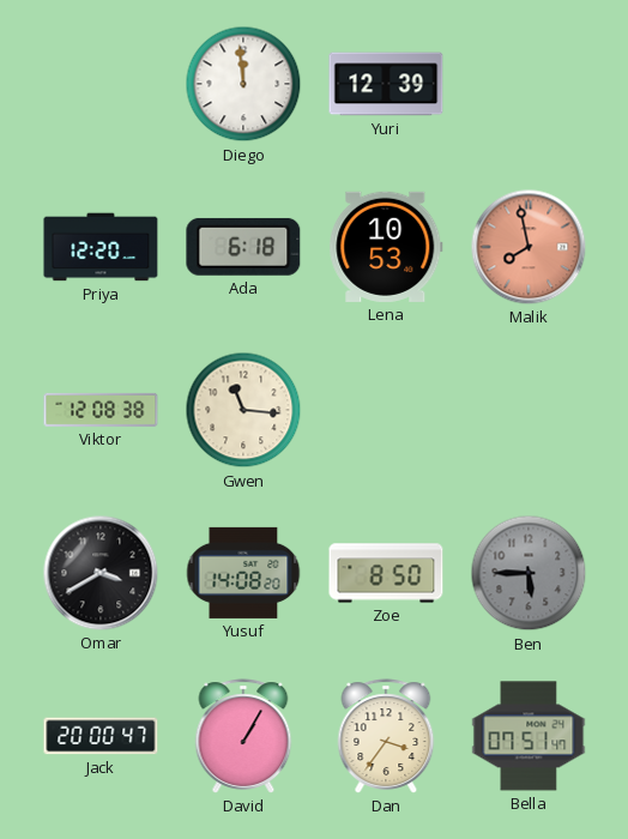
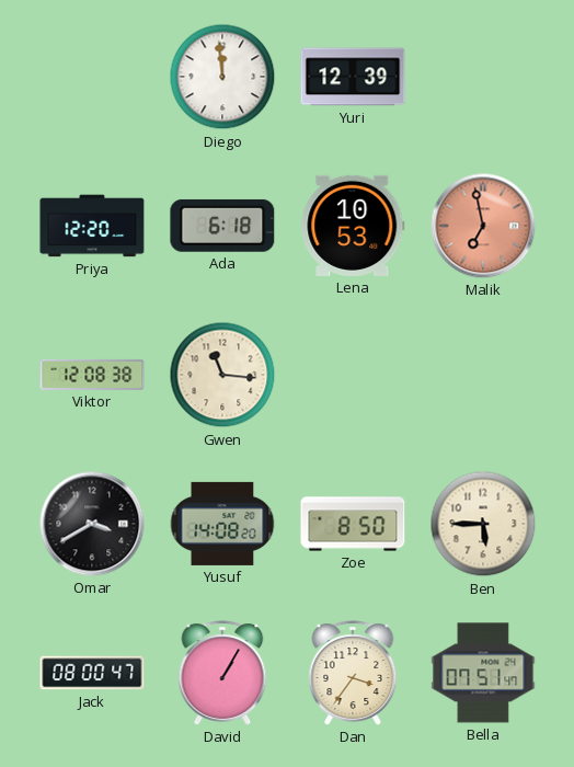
Malik: 7:58 -> 6:58 (483, 226)
Ben dial: grey -> cream (483, 524)
Jack: 20:00 -> 08:00 (92, 673)
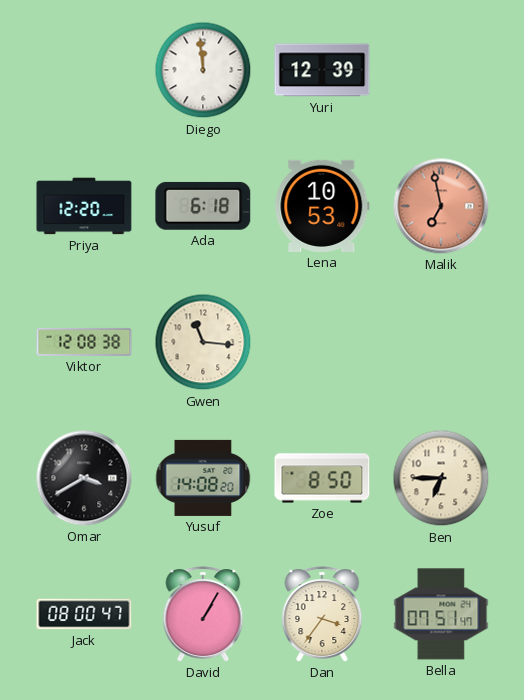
Ben: 5:45 -> 6:45 (441, 478)
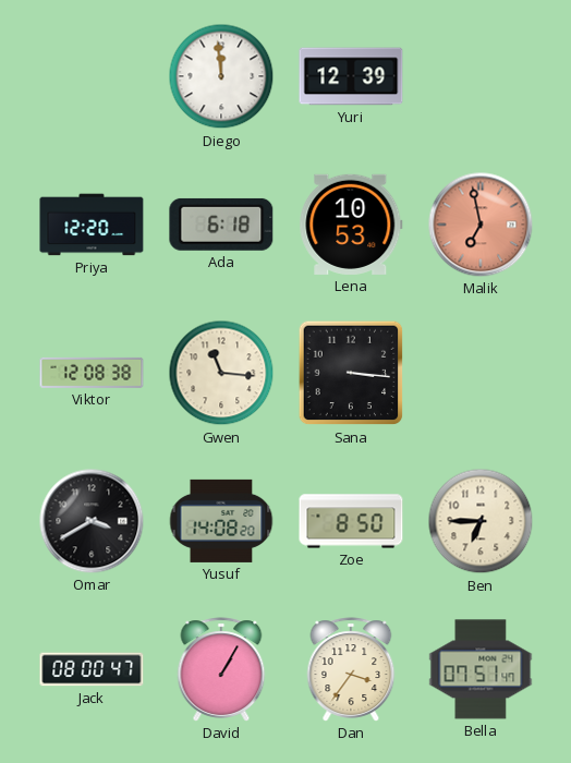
Sana: none -> 3:16 (351, 373)
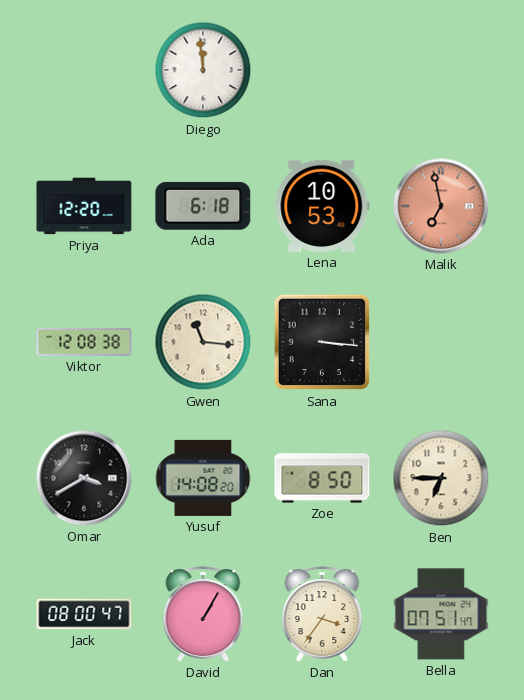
Yuri: 12:39 -> none (351, 76)
